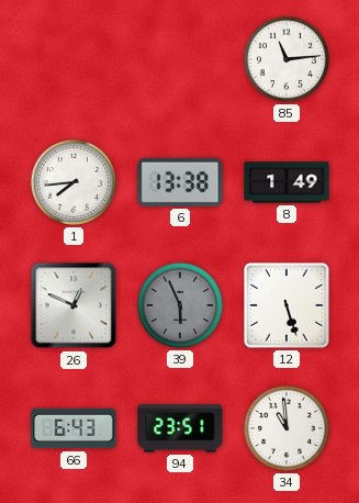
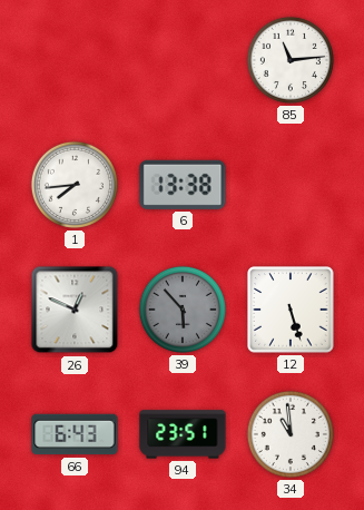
8: 1:49 -> none (287, 182)
39: 5:56 -> 5:53 (183, 310)
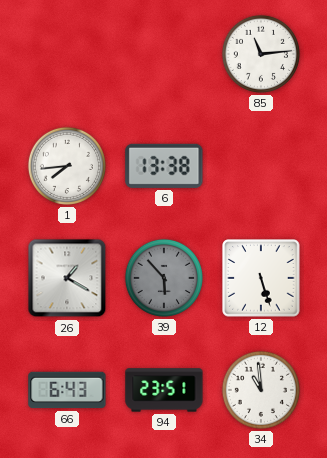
26: 12:49 -> 1:20 (67, 278)
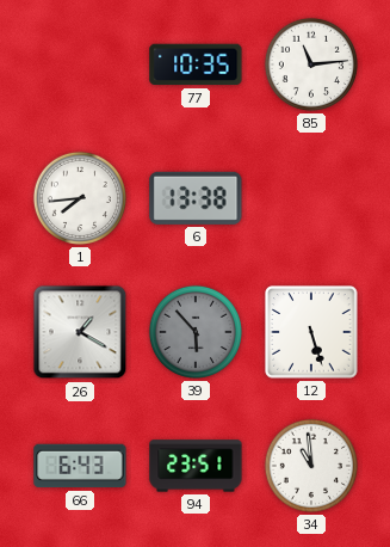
77: none -> 10:35 (196, 64)
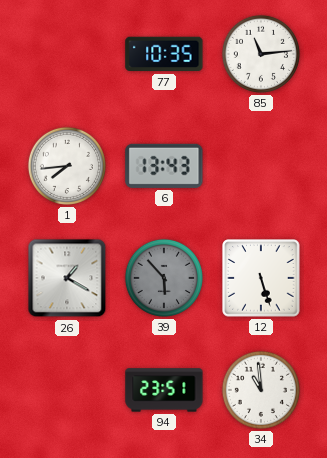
6: 13:38 -> 13:43 (164, 166)
66: 6:43 -> none (80, 466)
